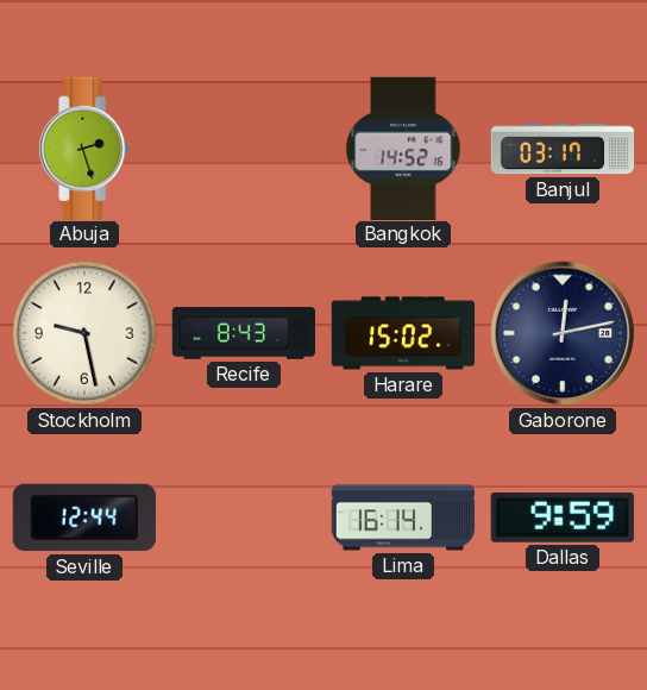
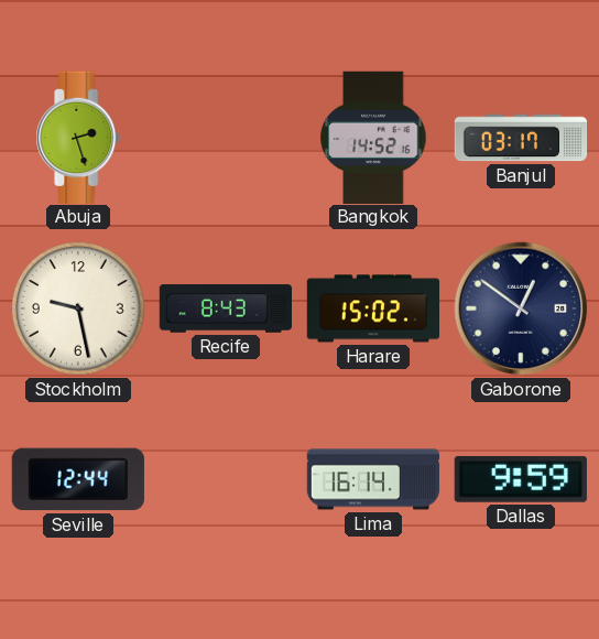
Gaborone: 12:13 -> 12:51 (521, 308)
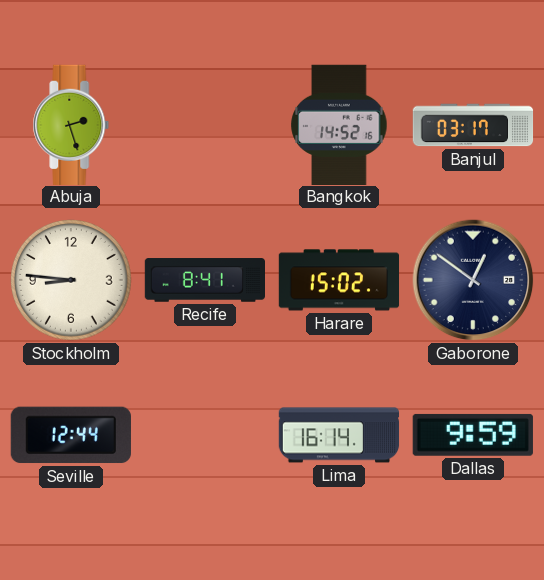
Stockholm: 9:28 -> 8:46 (72, 281)
Recife: 8:43 -> 8:41 (204, 280)
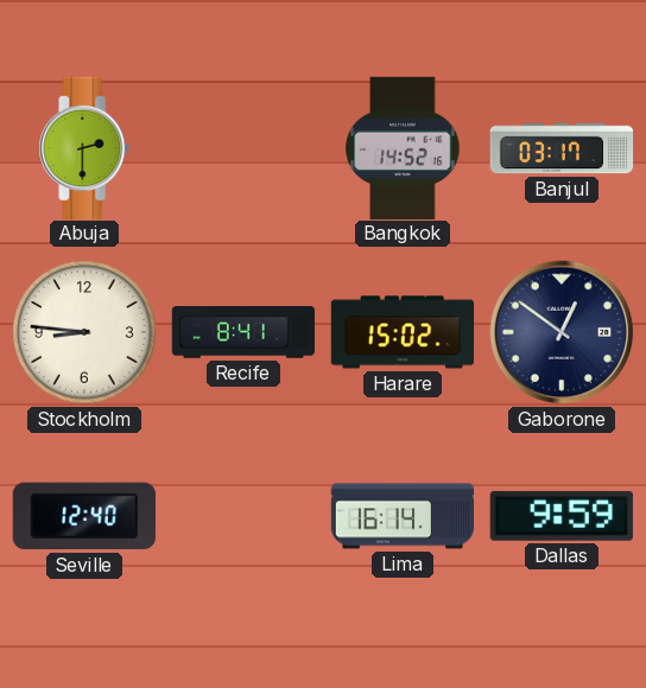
Abuja: 2:27 -> 2:30 (84, 147)
Seville: 12:44 -> 12:40 (84, 516)
